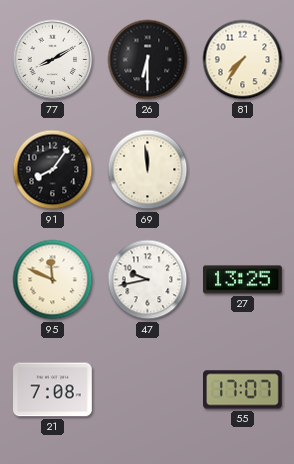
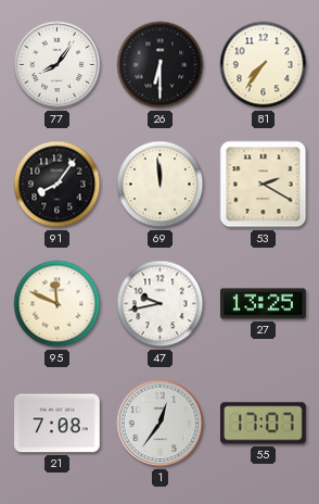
77: 8:10 -> 8:06 (58, 65)
53: none -> 2:20 (264, 185)
1: none -> 12:36 (161, 424)
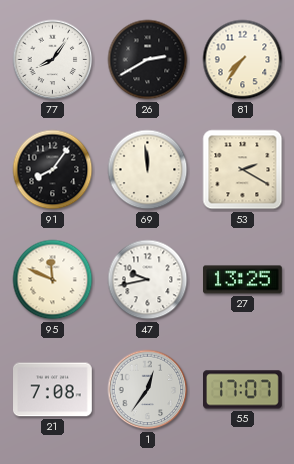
26: 6:30 -> 2:40 (148, 60)
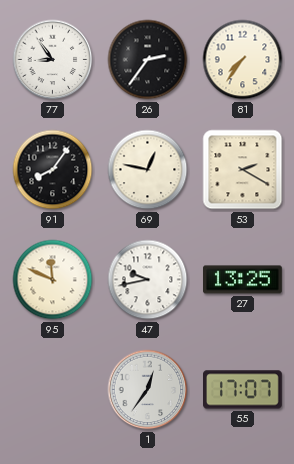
77: 8:06 -> 8:54 (53, 60)
26: 2:40 -> 2:36 (148, 60)
69: 11:59 -> 12:47 (148, 170)
21: 7:08 -> none (53, 390)
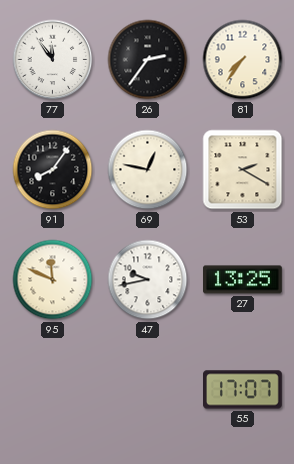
77: 8:54 -> 11:54 (53, 60)
1: 12:36 -> none (148, 390)
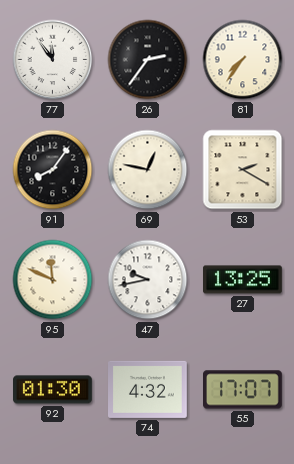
92: none -> 01:30 (53, 390)
74: none -> 4:32 (148, 389)
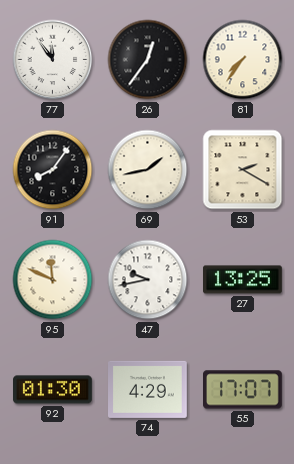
26: 2:36 -> 12:36 (148, 60)
69: 12:47 -> 1:43 (148, 170)
74: 4:32 -> 4:29 (148, 389)
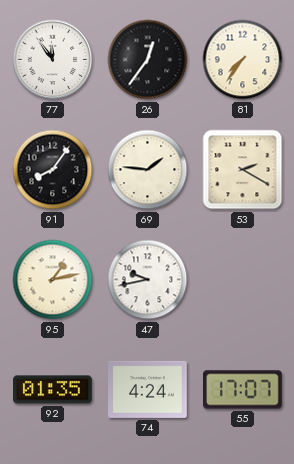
69: 1:43 -> 1:46 (148, 170)
95: 11:49 -> 1:13 (53, 280)
27: 13:25 -> none (243, 280)
92: 01:30 -> 01:35 (53, 390)
74: 4:29 -> 4:24 (148, 389)
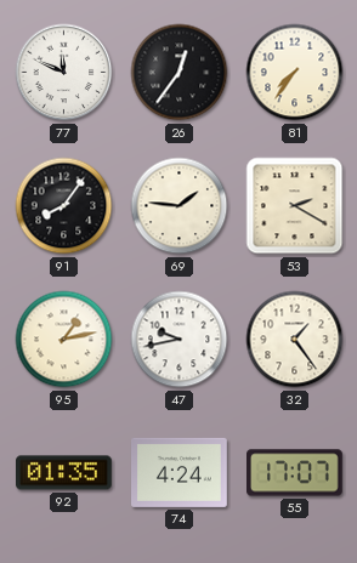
77: 11:54 -> 11:49 (64, 73)
32: none -> 1:24 (295, 340)
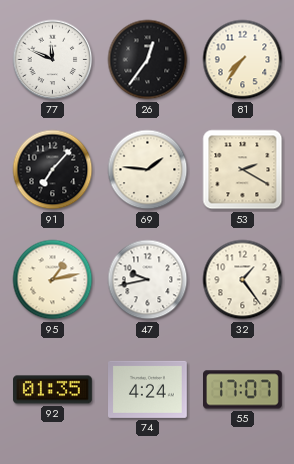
91: 8:06 -> 7:07 (53, 170)
